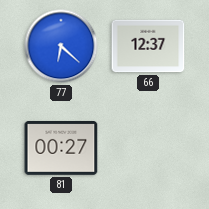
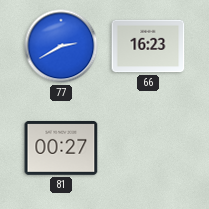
77: 6:22 -> 2:40 (61, 46)
66: 12:37 -> 16:23 (148, 46)
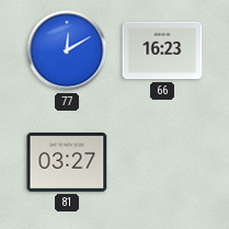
77: 2:40 -> 12:10 (67, 50)
81: 00:27 -> 03:27 (67, 163)
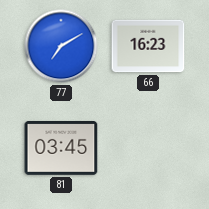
77: 12:10 -> 7:10 (61, 46)
81: 03:27 -> 03:45 (61, 149)
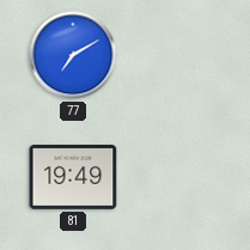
66: 16:23 -> none (148, 46)
81: 03:45 -> 19:49 (73, 178)
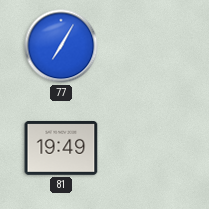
77: 7:10 -> 7:05 (61, 46)
